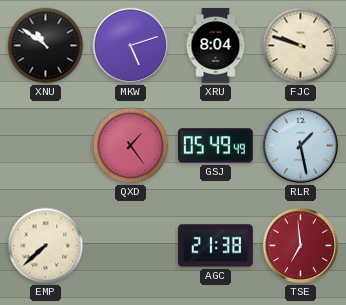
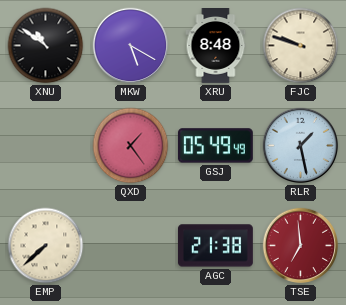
MKW: 5:12 -> 5:20 (131, 46)
XRU: 8:04 -> 8:48 (216, 46)
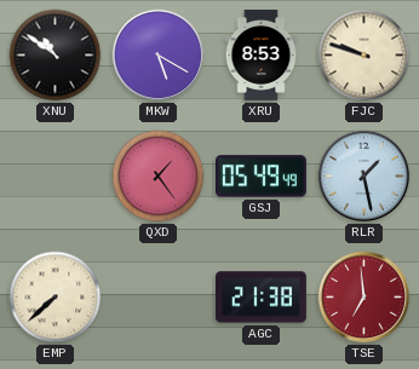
XRU: 8:48 -> 8:53 (262, 56)
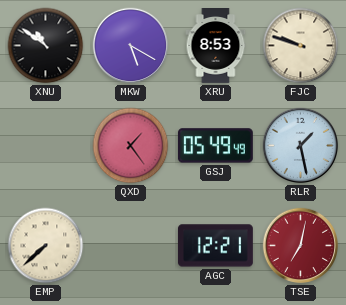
AGC: 21:38 -> 12:21 (215, 246)
TSE: 6:59 -> 7:02 (301, 246)
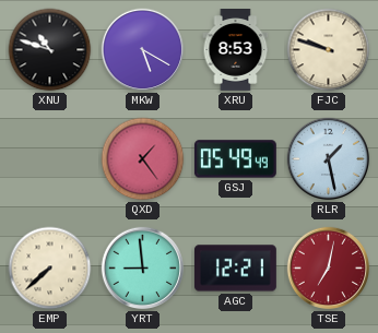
XNU: 10:51 -> 10:48 (50, 50)
YRT: none -> 8:59 (143, 269)
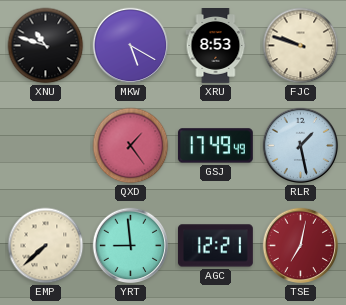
GSJ: 05:49 -> 17:49 (215, 146)
